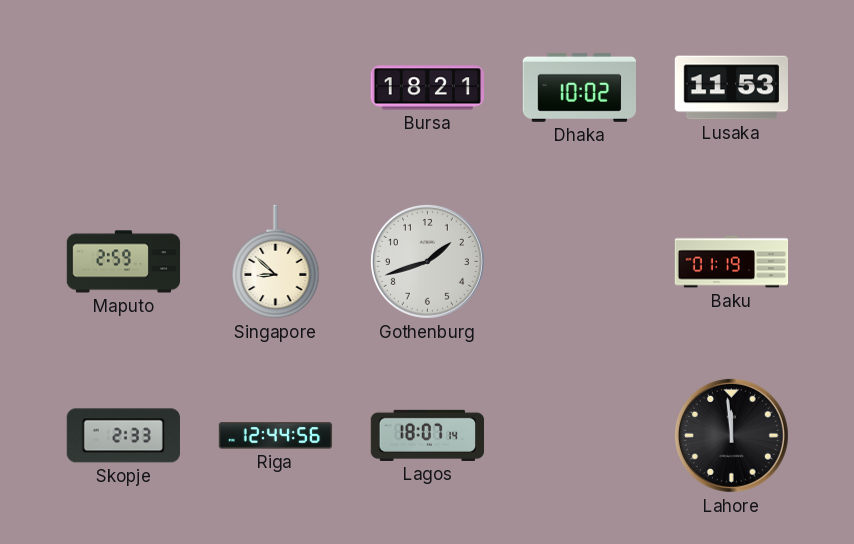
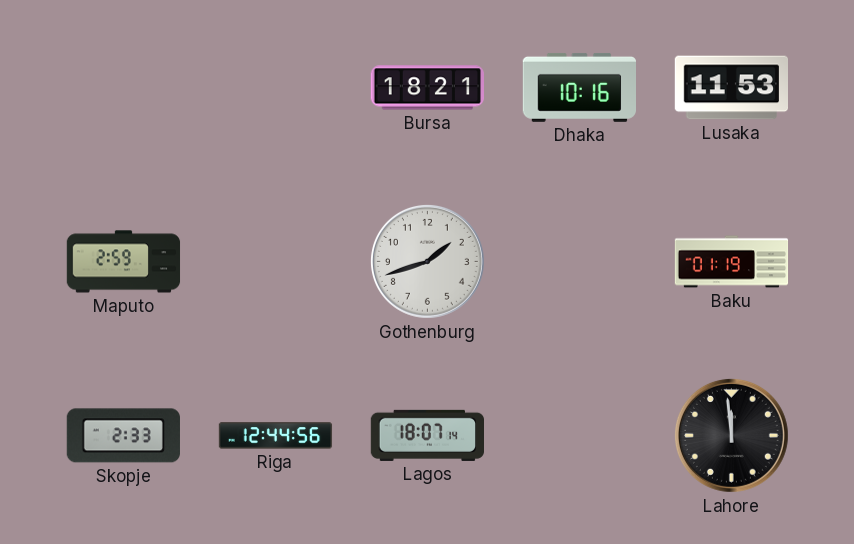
Dhaka: 10:02 -> 10:16 (579, 87)
Singapore: 8:52 -> none (276, 262)
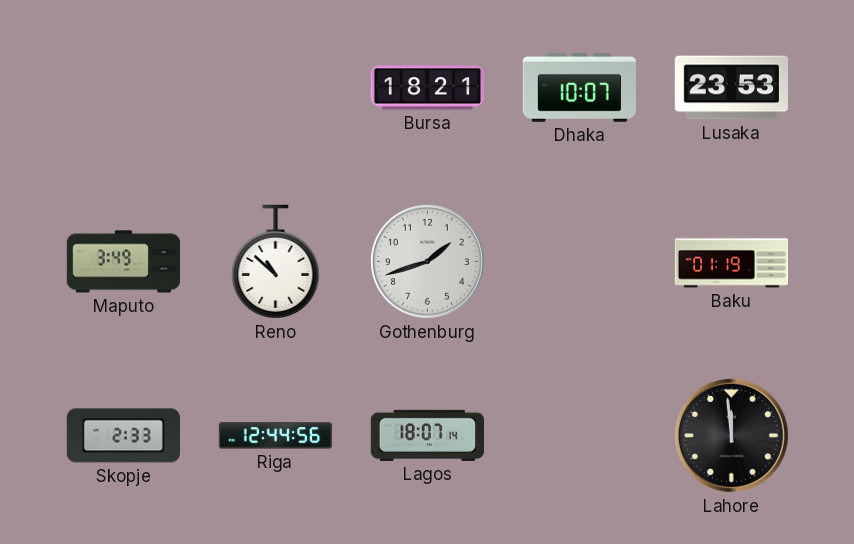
Dhaka: 10:16 -> 10:07 (579, 87)
Lusaka: 11:53 -> 23:53 (731, 88)
Maputo: 2:59 -> 3:49 (124, 262)
Reno: none -> 10:52 (276, 262)
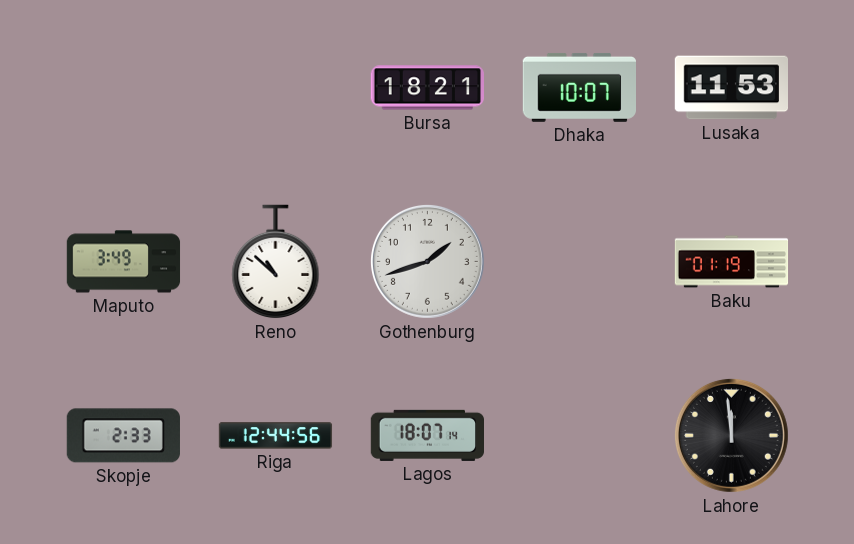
Lusaka: 23:53 -> 11:53 (731, 88)
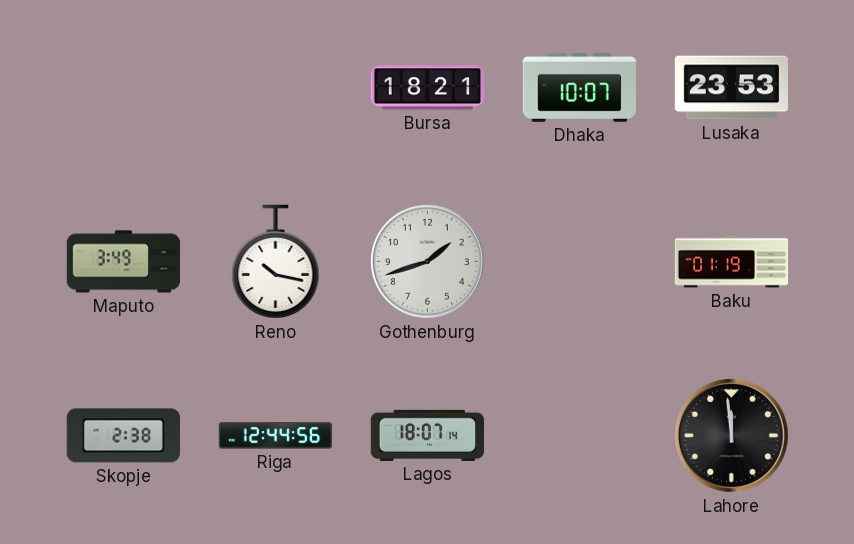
Lusaka: 11:53 -> 23:53 (731, 88)
Reno: 10:52 -> 10:17 (276, 262)
Skopje: 2:33 -> 2:38 (123, 436)
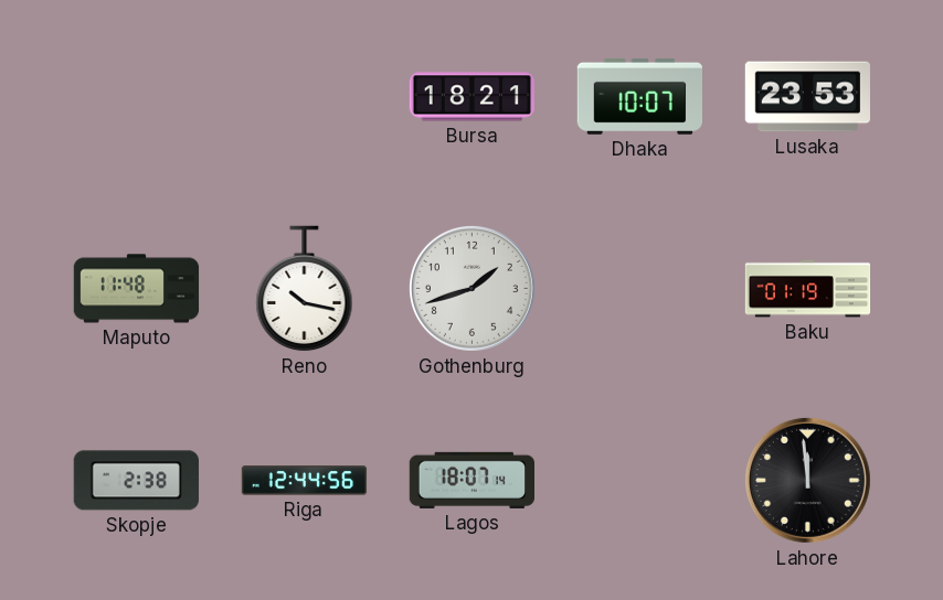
Maputo: 3:49 -> 11:48 (137, 289)
